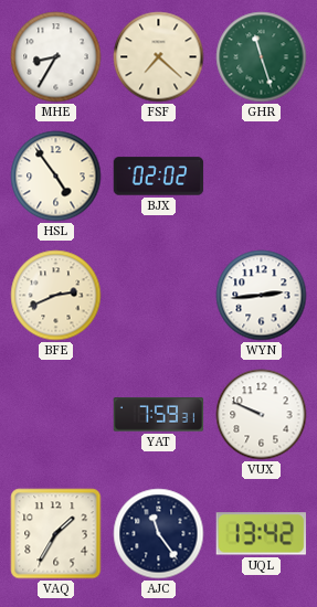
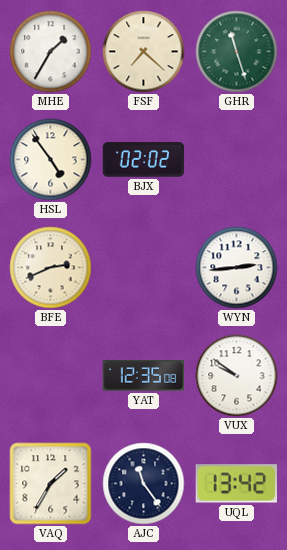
MHE: 8:35 -> 1:35 (51, 52)
YAT: 7:59 -> 12:35 (144, 376)
VUX: 9:49 -> 9:51 (237, 376)
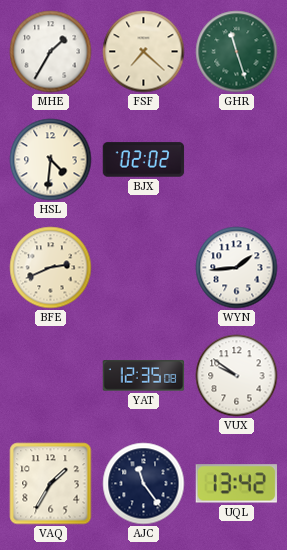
HSL: 4:54 -> 4:31 (51, 160)
WYN: 2:44 -> 1:44 (237, 268)
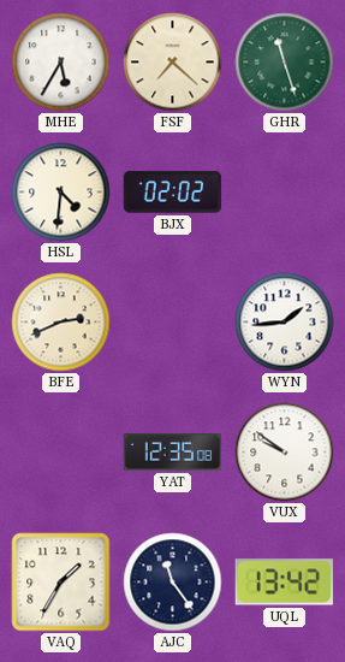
MHE: 1:35 -> 5:35 (61, 63)
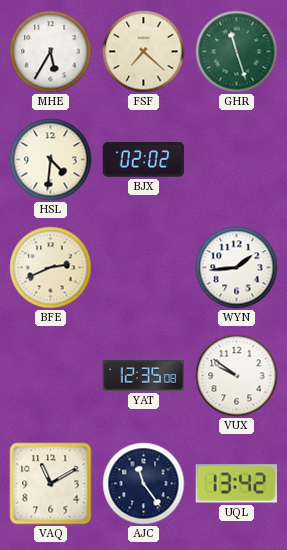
VAQ: 1:35 -> 11:10 (51, 484)
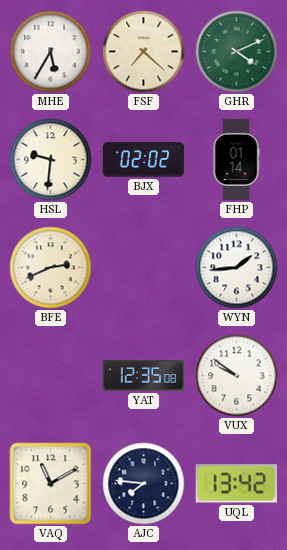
GHR: 11:27 -> 4:11 (237, 52)
HSL: 4:31 -> 9:31 (51, 160)
FHP: none -> 01:14 (236, 160)
AJC: 11:24 -> 7:46 (144, 484)
